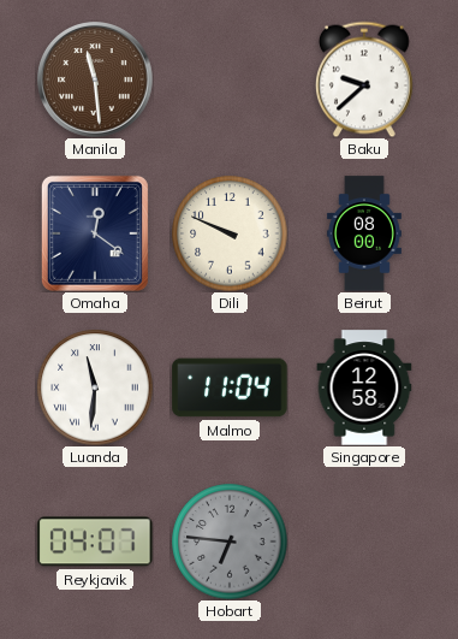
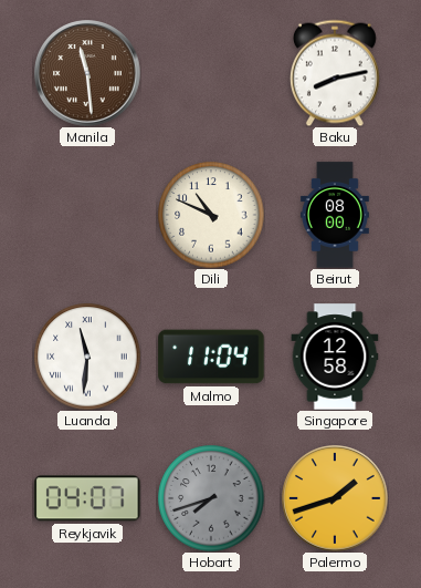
Baku: 9:38 -> 8:13 (335, 73)
Omaha: 12:21 -> none (95, 233)
Dili: 9:49 -> 10:49 (211, 215)
Hobart: 6:46 -> 7:42 (211, 498)
Palermo: none -> 1:42 (335, 498)
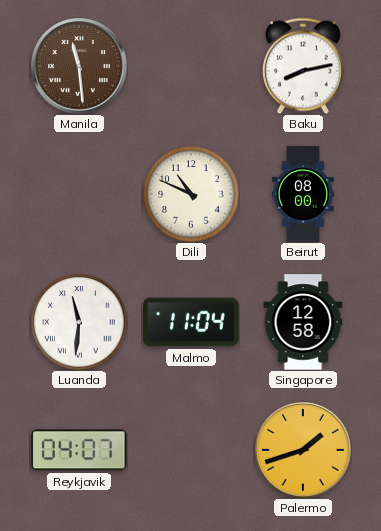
Hobart: 7:42 -> none (211, 498)
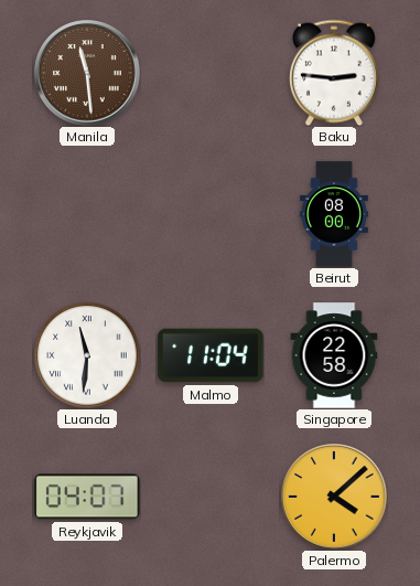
Baku: 8:13 -> 2:46 (334, 73)
Dili: 10:49 -> none (191, 194)
Singapore: 12:58 -> 22:58 (334, 355)
Palermo: 1:42 -> 4:08 (334, 497)
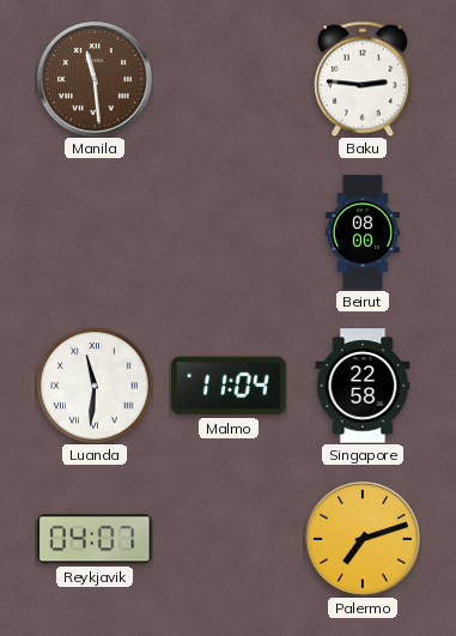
Palermo: 4:08 -> 7:12 (363, 539)
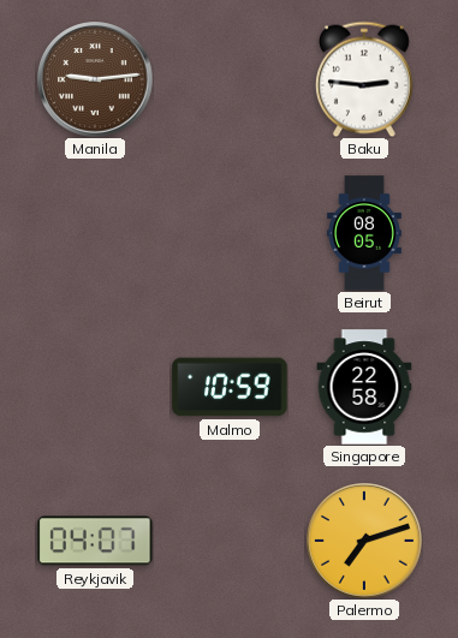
Manila: 11:29 -> 9:14 (95, 79)
Beirut: 08:00 -> 08:05 (364, 233)
Luanda: 11:31 -> none (95, 386)
Malmo: 11:04 -> 10:59 (230, 387)
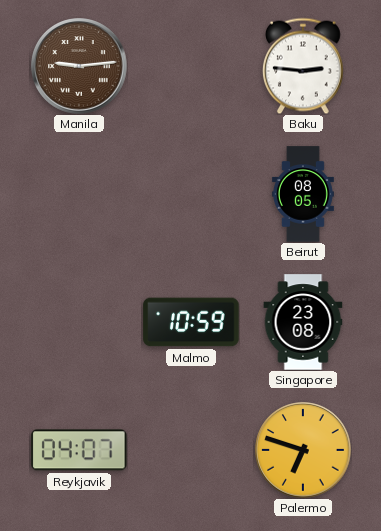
Singapore: 22:58 -> 23:08 (303, 322)
Palermo: 7:12 -> 6:48 (303, 450)
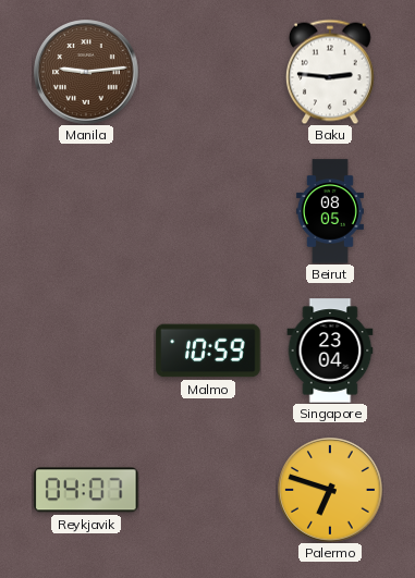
Singapore: 23:08 -> 23:04 (330, 351)
